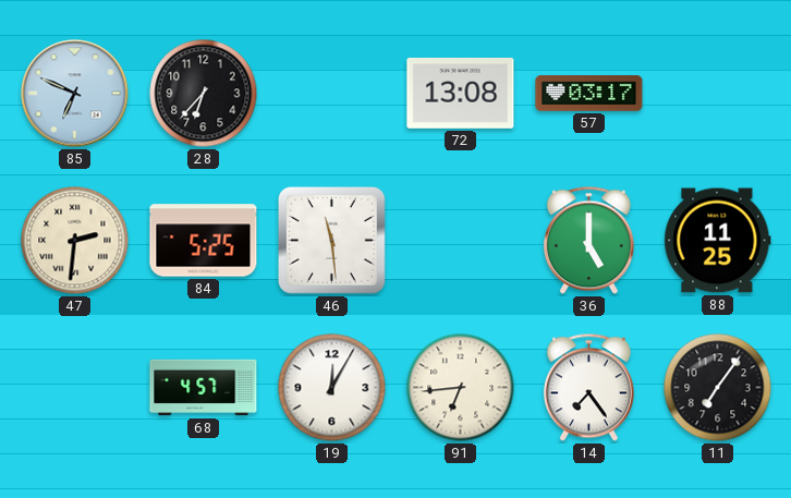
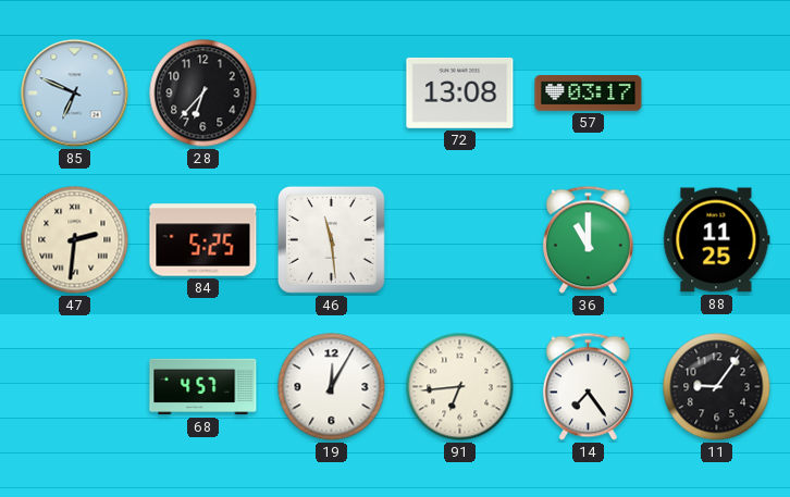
36: 5:00 -> 11:00 (588, 240)
11: 7:06 -> 9:06 (717, 387)
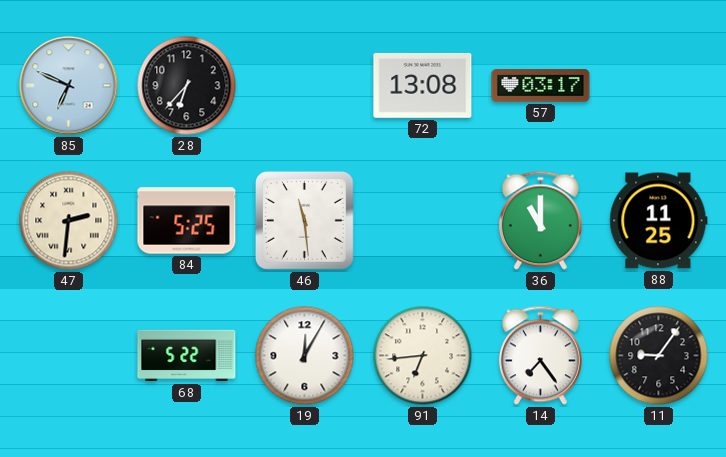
68: 4:57 -> 5:22 (187, 356)
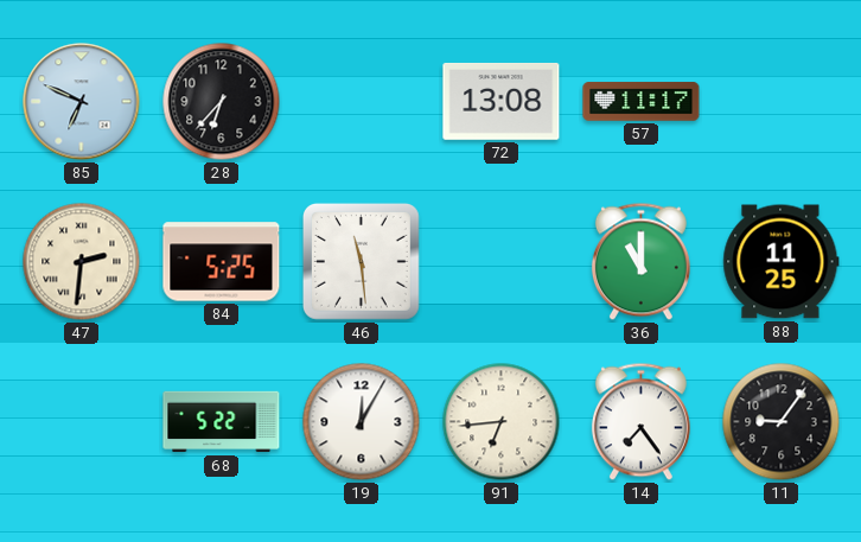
57: 03:17 -> 11:17 (642, 102)
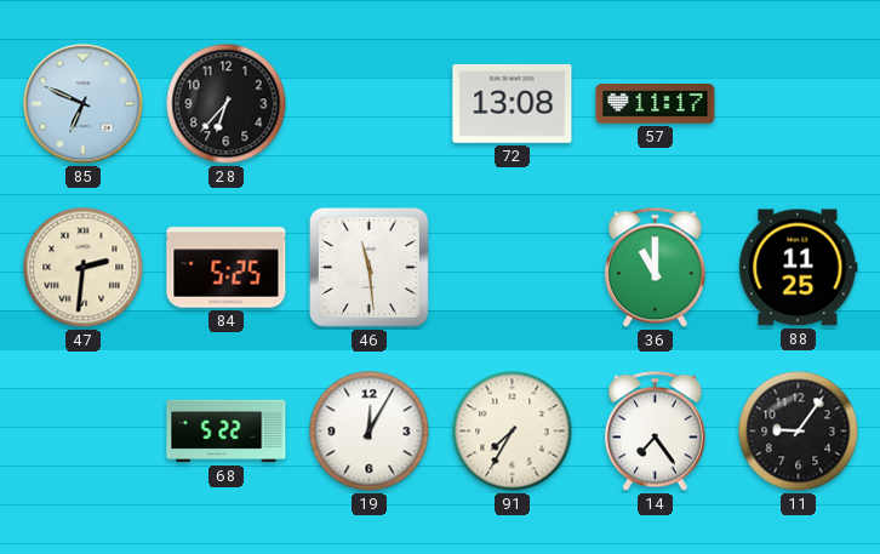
91: 6:44 -> 7:35 (513, 432)
